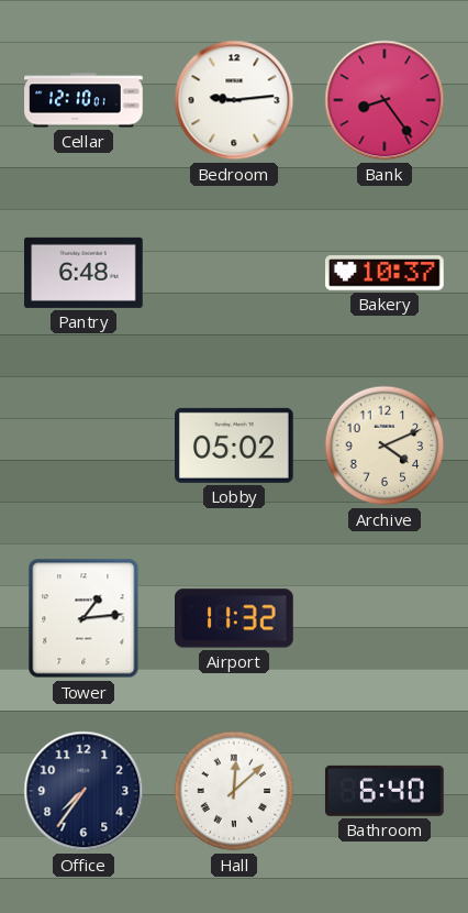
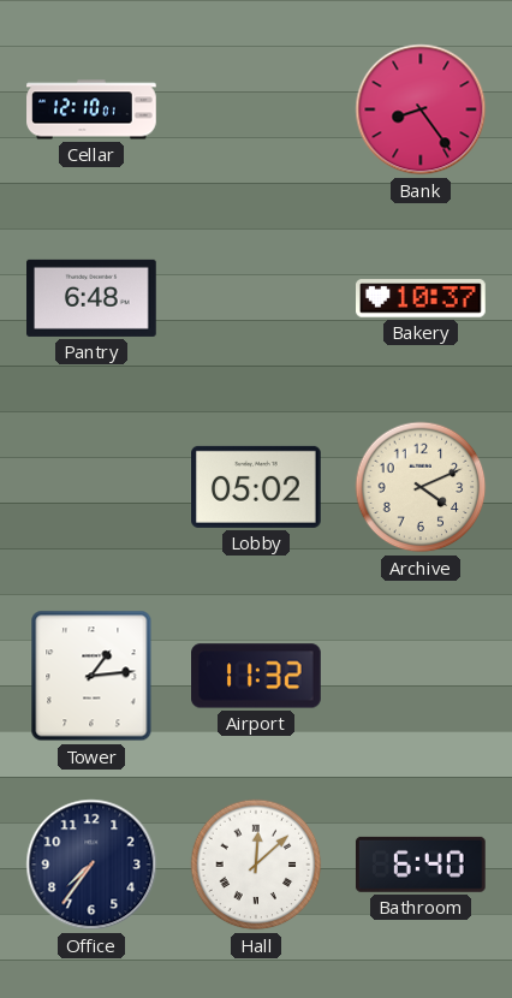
Bedroom: 9:14 -> none (234, 100)
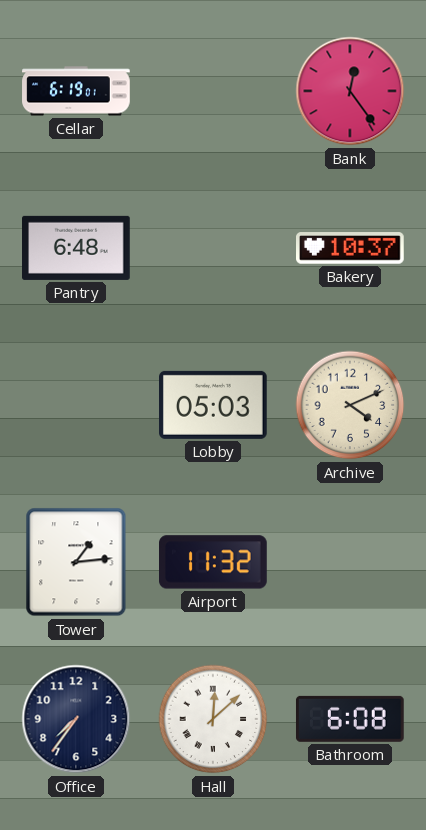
Cellar: 12:10 -> 6:19 (76, 91)
Bank: 8:24 -> 12:24 (350, 91)
Lobby: 05:02 -> 05:03 (214, 405)
Bathroom: 6:40 -> 6:08 (350, 719)
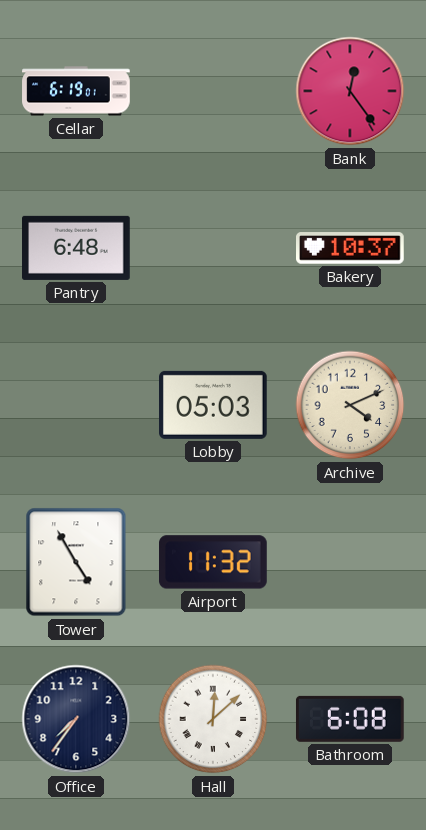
Tower: 1:14 -> 4:55 (76, 562)
